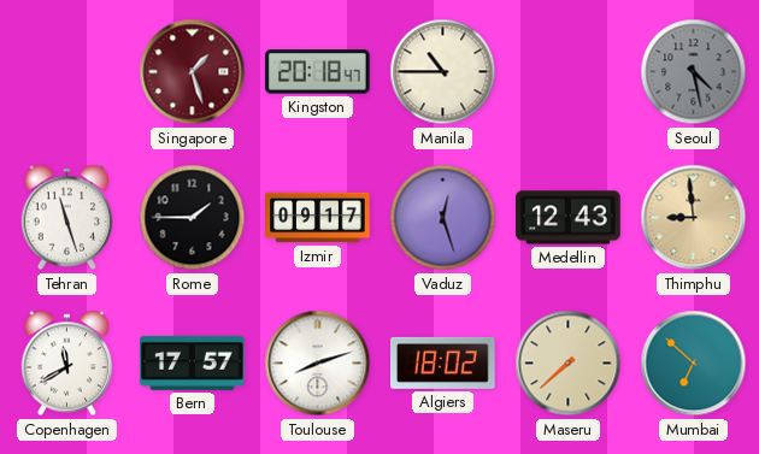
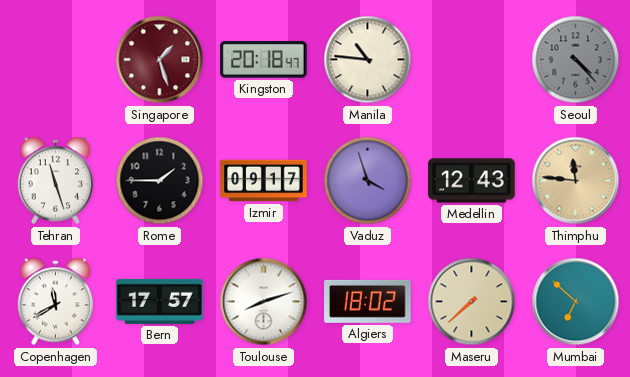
Manila: 10:45 -> 10:46 (368, 60)
Seoul: 4:28 -> 4:23 (576, 60)
Vaduz: 12:27 -> 3:57 (368, 181)
Thimphu: 8:59 -> 11:46 (576, 181)
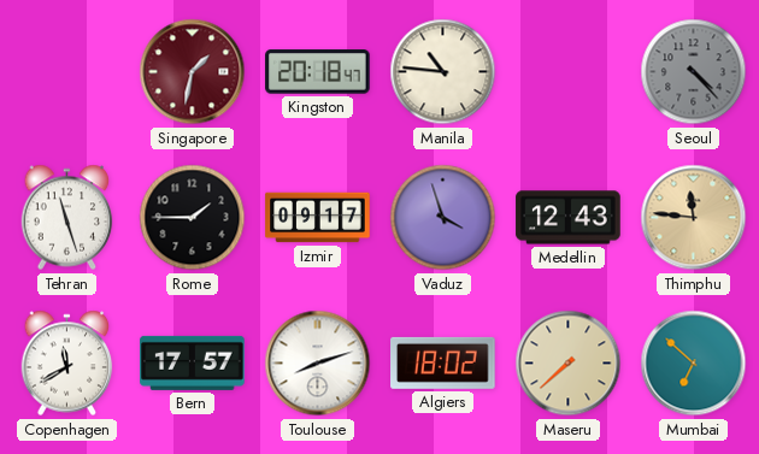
Singapore: 1:27 -> 1:32 (193, 72)
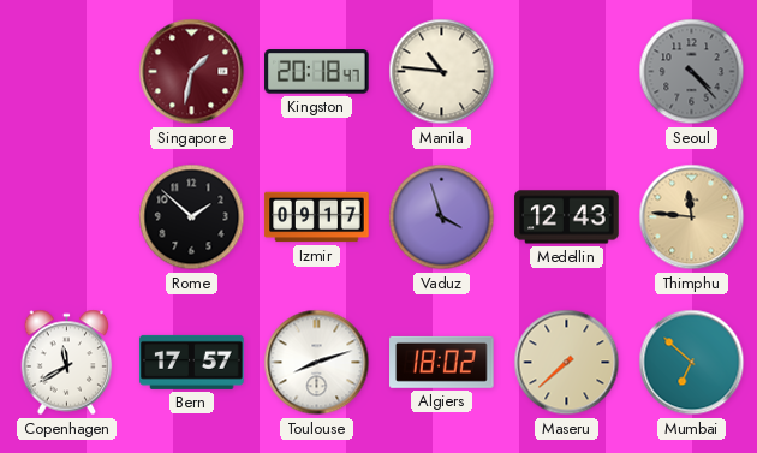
Tehran: 11:27 -> none (67, 218)
Rome: 1:45 -> 1:52 (192, 217)
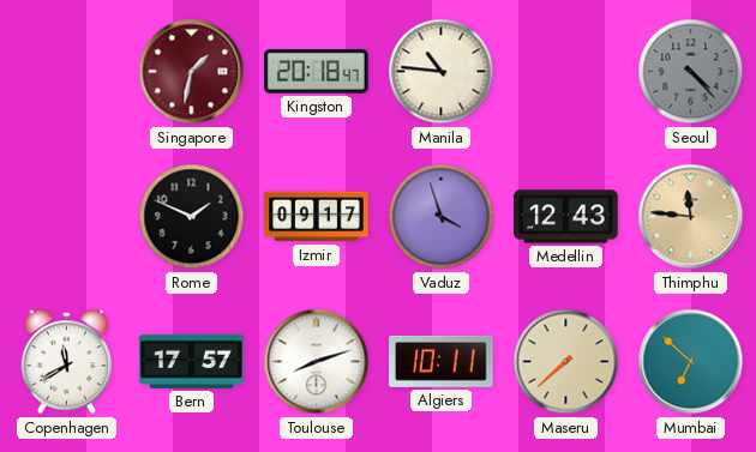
Rome: 1:52 -> 1:49 (192, 217)
Algiers: 18:02 -> 10:11 (442, 361)
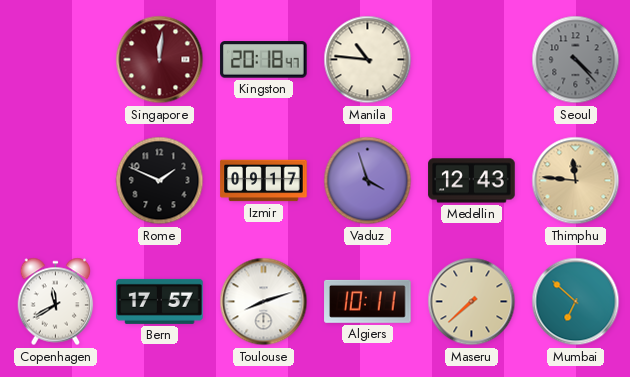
Singapore: 1:32 -> 12:01 (160, 60)
